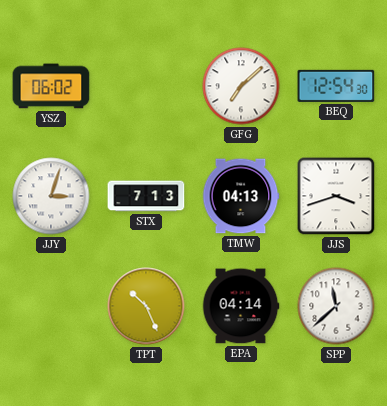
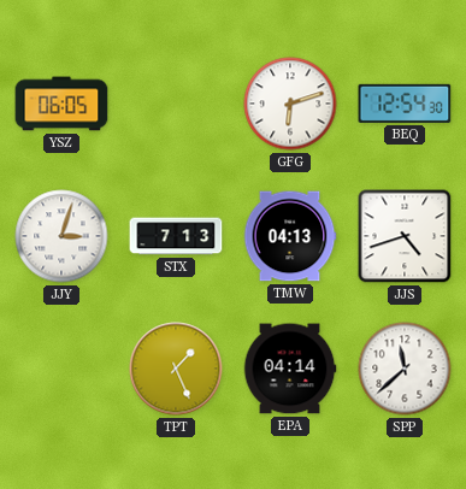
YSZ: 06:02 -> 06:05 (61, 104)
GFG: 7:08 -> 6:12 (290, 104)
JJS: 3:42 -> 4:42 (405, 236)
TPT: 10:26 -> 1:26 (176, 369)
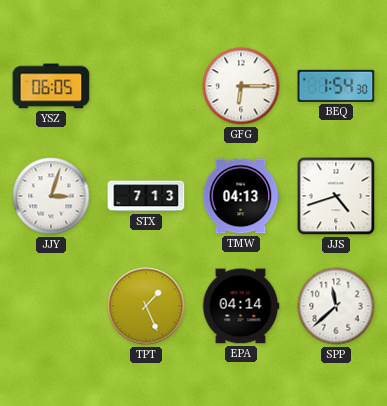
GFG: 6:12 -> 6:15 (241, 86)
BEQ: 12:54 -> 1:54 (336, 86)
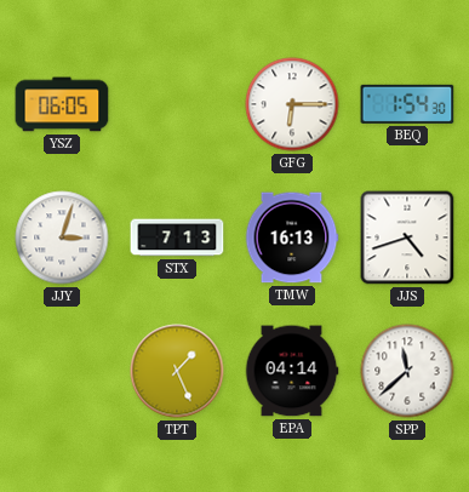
TMW: 04:13 -> 16:13 (292, 238)
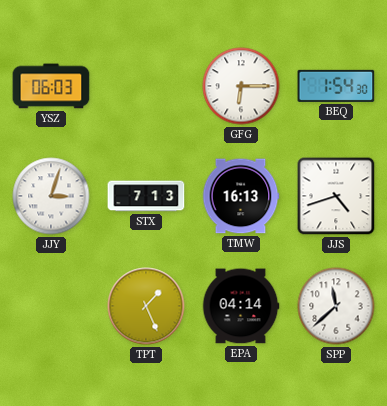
YSZ: 06:05 -> 06:03 (51, 86)
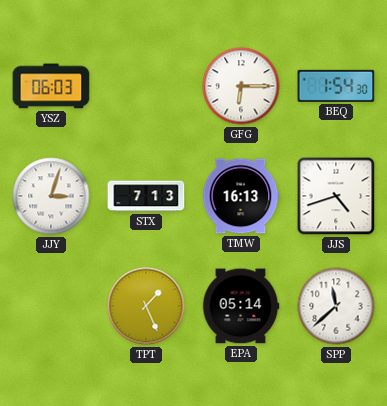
EPA: 04:14 -> 05:14 (241, 306)
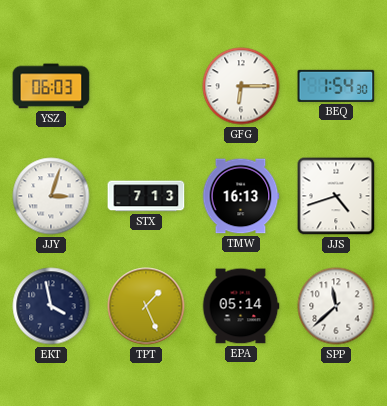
EKT: none -> 3:58 (51, 306)
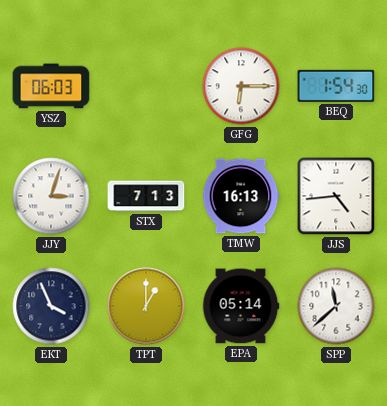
JJS: 4:42 -> 4:44 (336, 196)
EKT: 3:58 -> 3:56 (51, 306)
TPT: 1:26 -> 1:00 (146, 306)
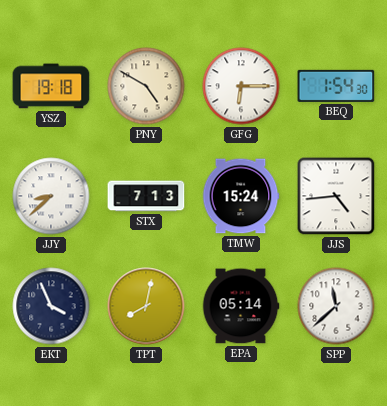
YSZ: 06:03 -> 19:18 (51, 86)
PNY: none -> 4:50 (146, 86)
JJY: 3:03 -> 8:38 (51, 196)
TMW: 16:13 -> 15:24 (241, 196)
TPT: 1:00 -> 8:02 (146, 306)
